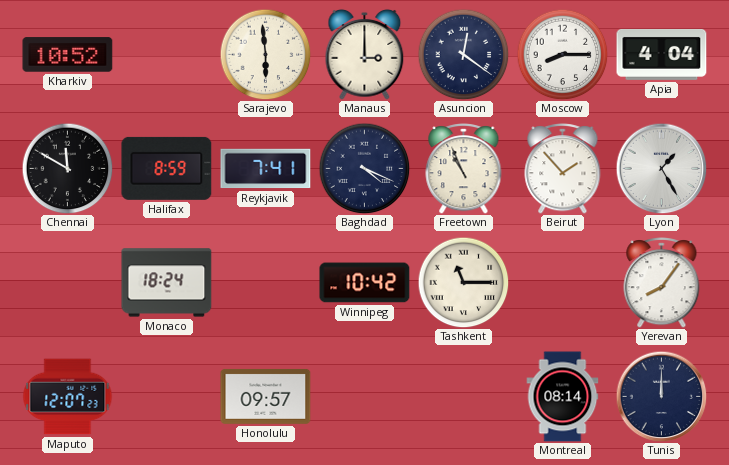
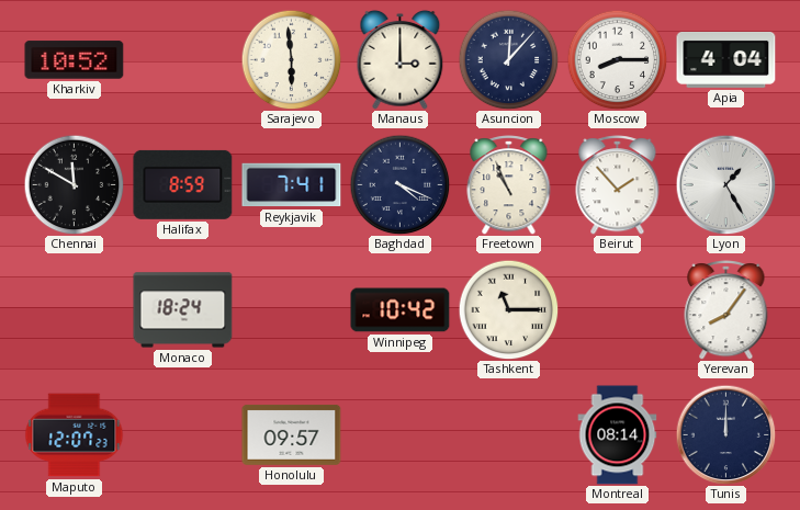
Asuncion: 12:21 -> 12:07 (508, 59)
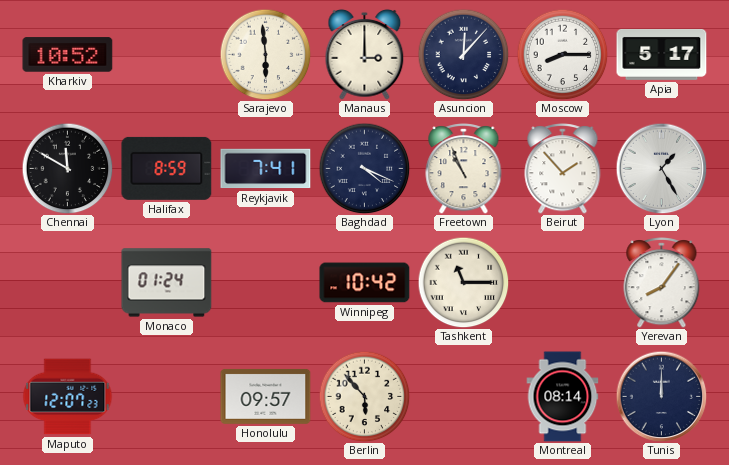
Apia: 4:04 -> 5:17 (662, 54)
Monaco: 18:24 -> 01:24 (167, 283)
Berlin: none -> 5:53 (364, 396)
